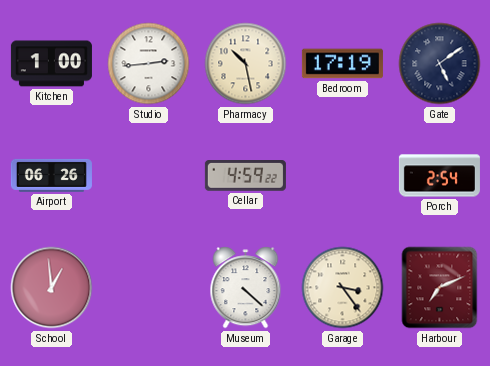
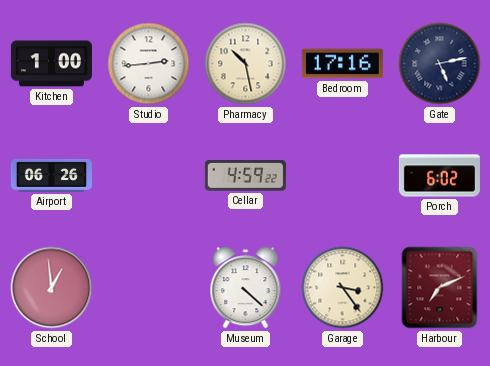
Bedroom: 17:19 -> 17:16 (342, 64)
Gate: 5:09 -> 5:13 (440, 64)
Porch: 2:54 -> 6:02 (439, 176)
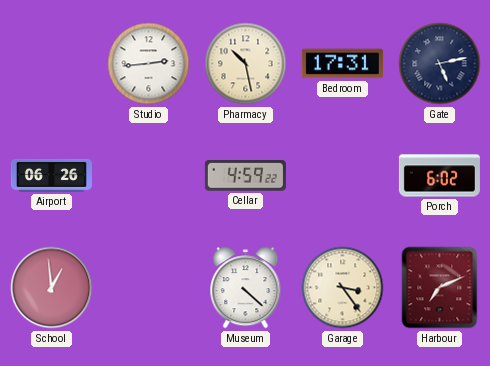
Kitchen: 1:00 -> none (51, 64)
Bedroom: 17:16 -> 17:31 (342, 64)
